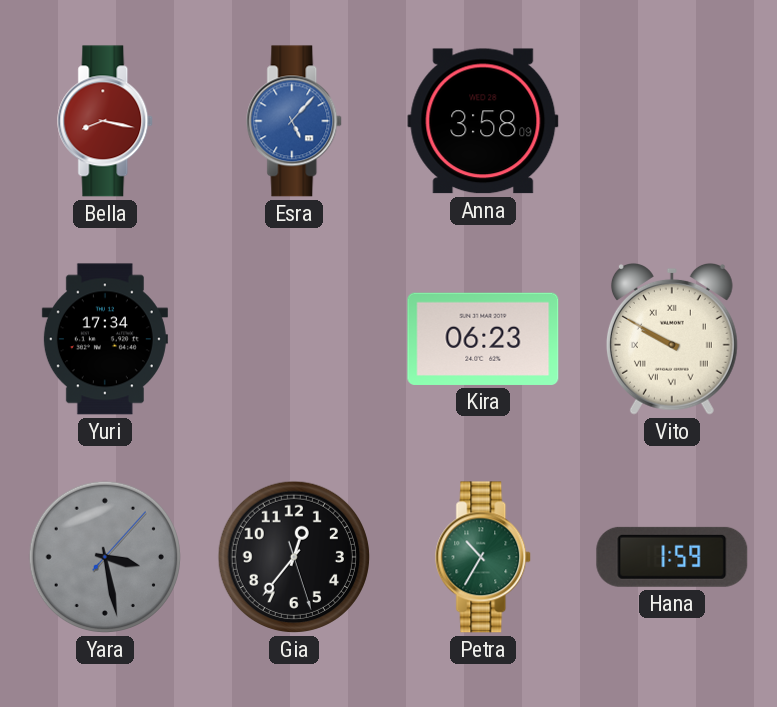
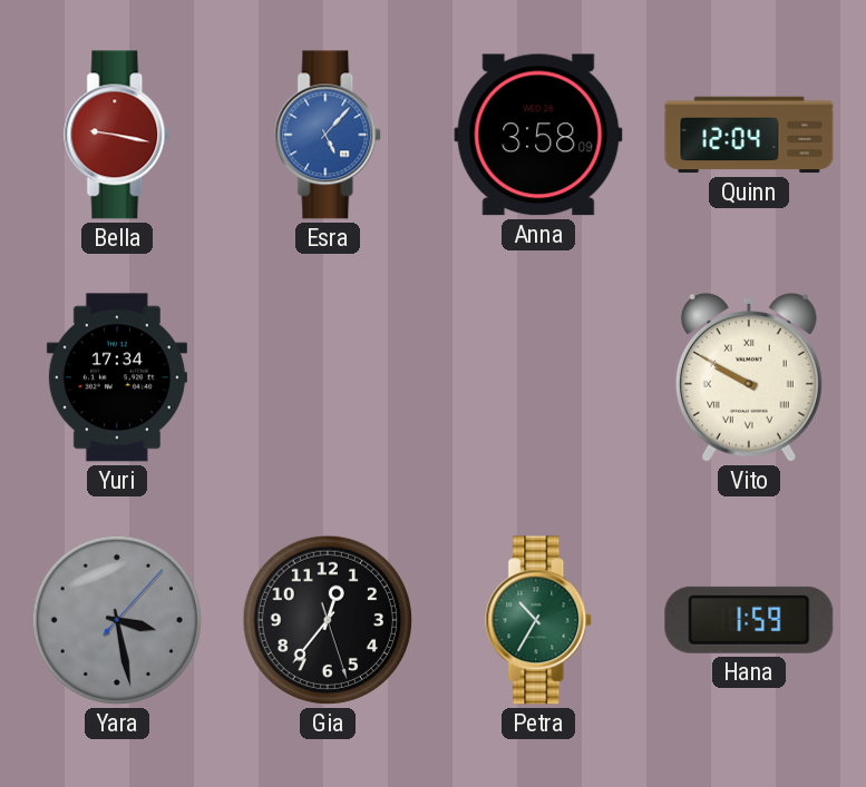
Bella: 8:17 -> 9:17 (118, 135)
Quinn: none -> 12:04 (749, 135)
Kira: 06:23 -> none (483, 339)
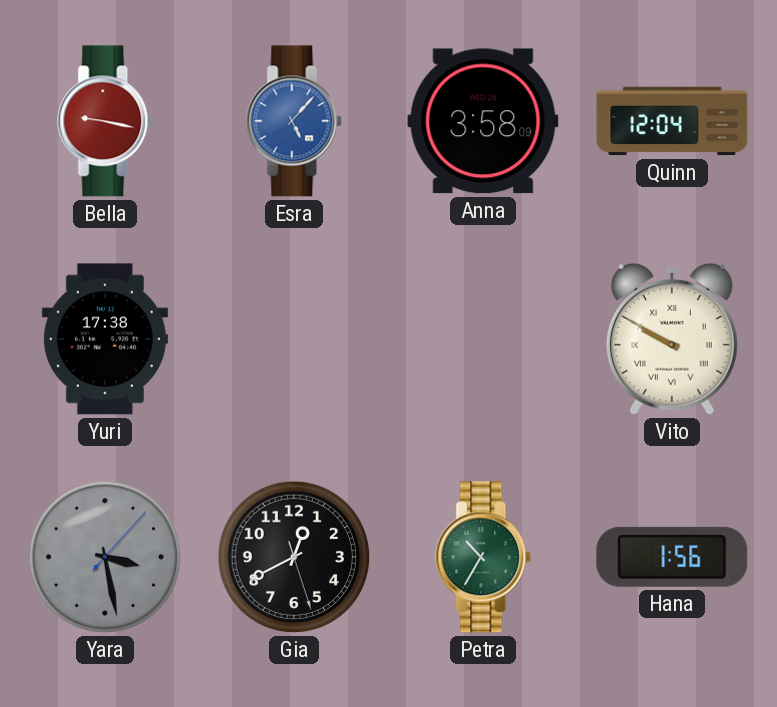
Yuri: 17:34 -> 17:38 (105, 339)
Gia: 12:36 -> 12:40 (294, 557)
Hana: 1:59 -> 1:56 (672, 557)
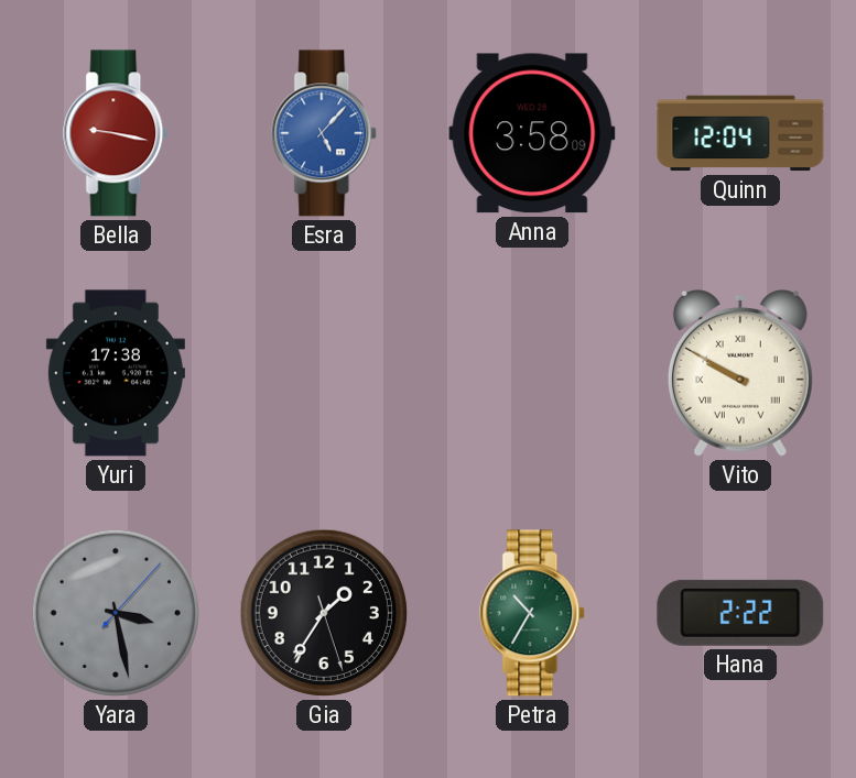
Gia: 12:40 -> 1:35 (324, 613)
Hana: 1:56 -> 2:22 (740, 613)
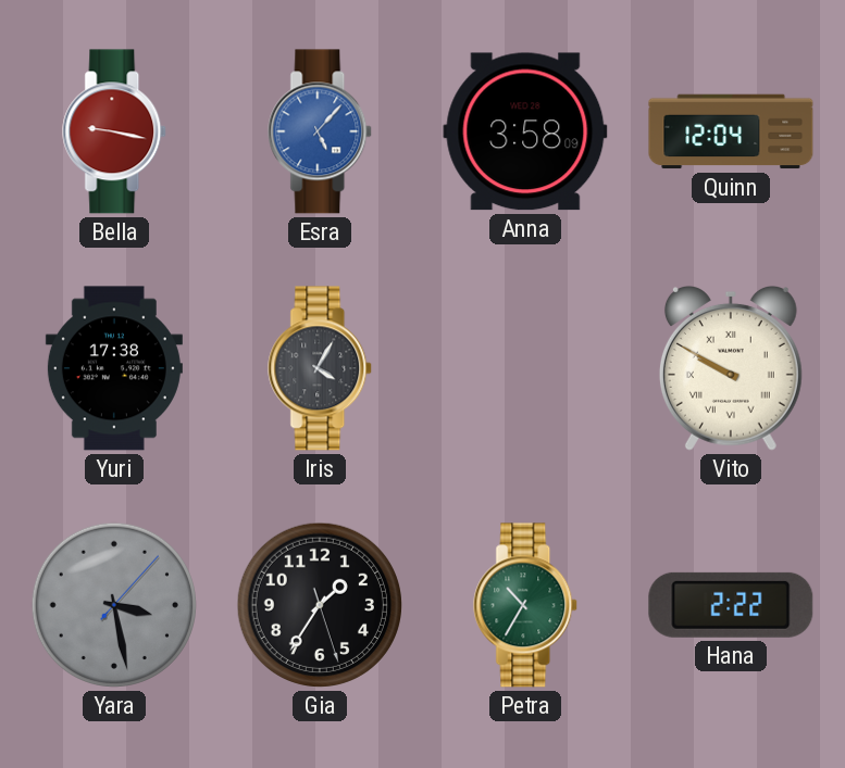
Iris: none -> 4:05 (321, 368)
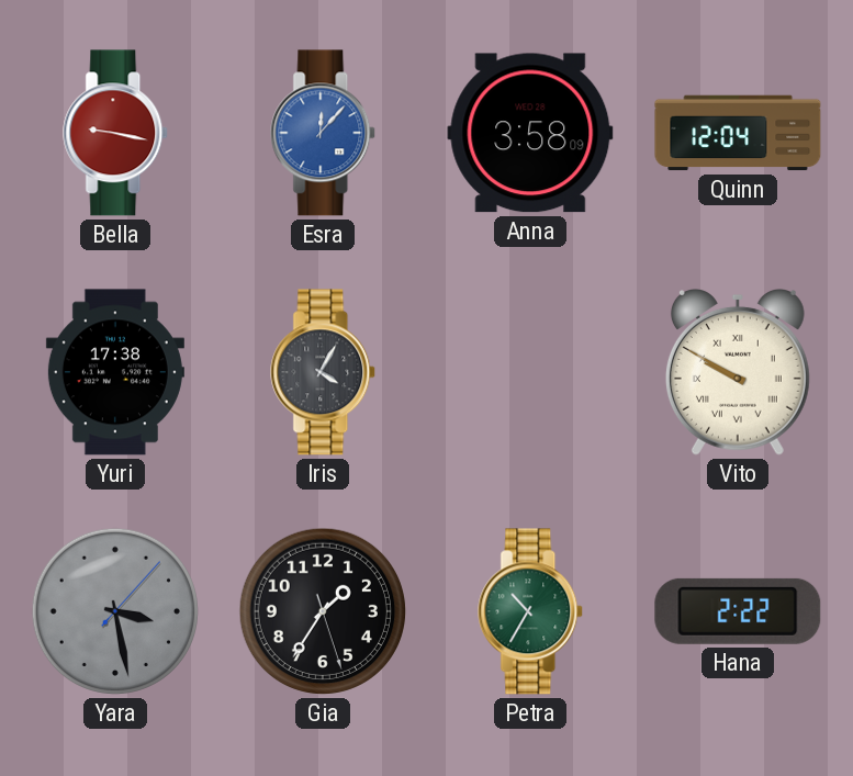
Esra: 5:07 -> 12:07 (324, 133)
